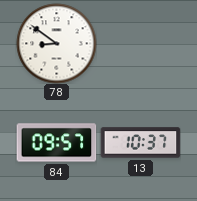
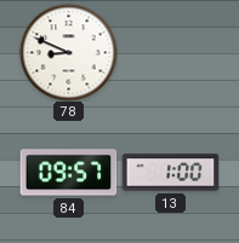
78: 8:51 -> 8:49 (68, 52)
13: 10:37 -> 1:00 (170, 173)
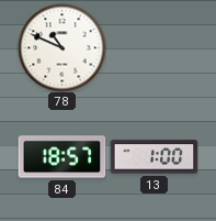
78: 8:49 -> 10:49 (61, 47)
84: 09:57 -> 18:57 (61, 157)
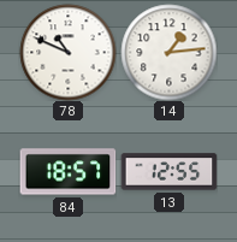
14: none -> 1:14 (168, 52)
13: 1:00 -> 12:55 (168, 172)
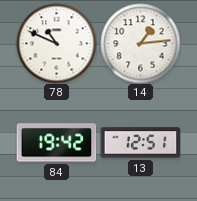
84: 18:57 -> 19:42 (56, 143)
13: 12:55 -> 12:51 (140, 143)
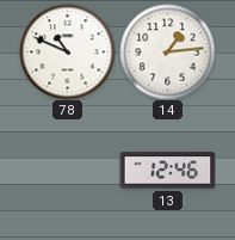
84: 19:42 -> none (56, 143)
13: 12:51 -> 12:46 (167, 171)
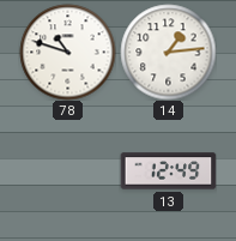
78: 10:49 -> 10:48 (67, 52)
13: 12:46 -> 12:49 (168, 171)
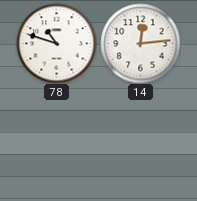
14: 1:14 -> 12:14 (140, 43)
13: 12:49 -> none (168, 171)
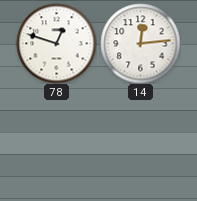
78: 10:48 -> 12:48 (56, 43)
